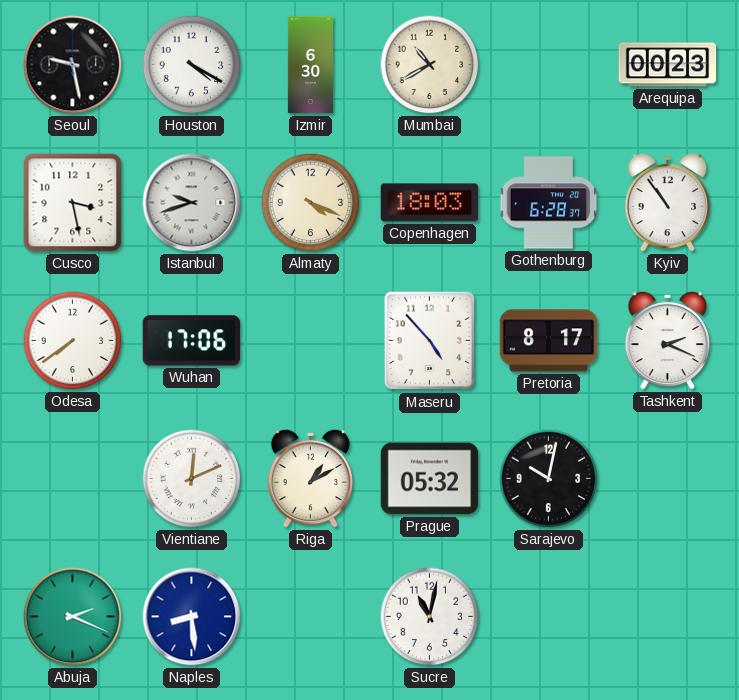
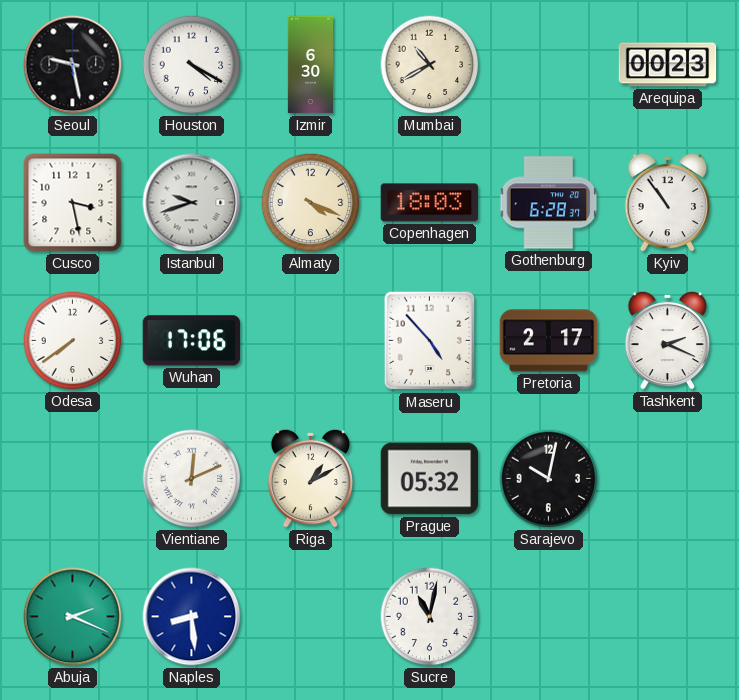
Pretoria: 8:17 -> 2:17 (549, 341)
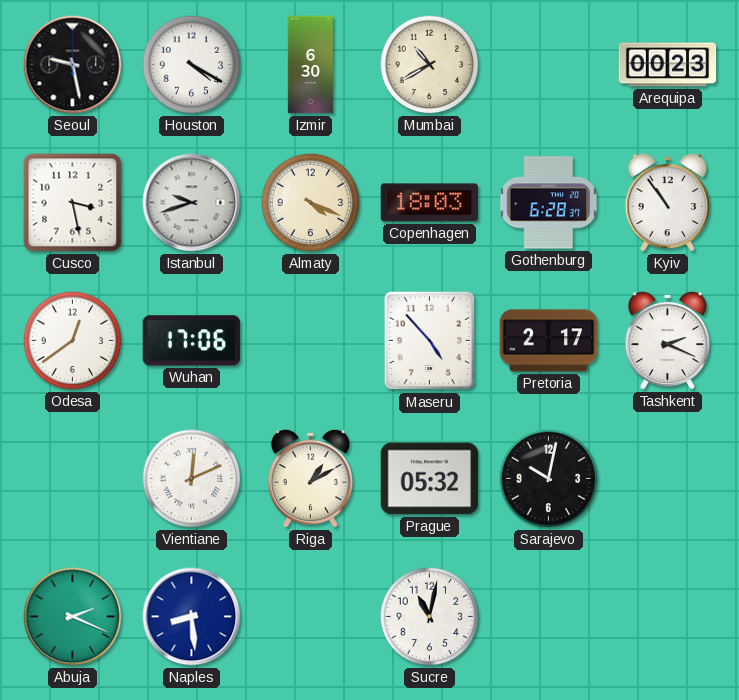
Odesa: 7:39 -> 12:39 (73, 341)
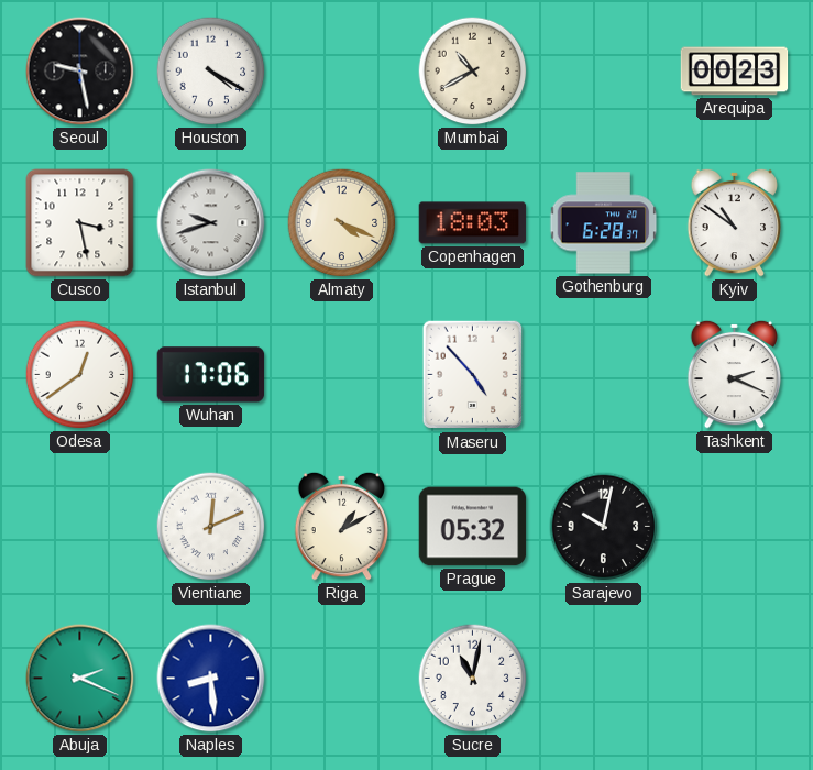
Izmir: 6:30 -> none (310, 65)
Kyiv: 10:54 -> 10:51 (735, 222)
Pretoria: 2:17 -> none (549, 341)
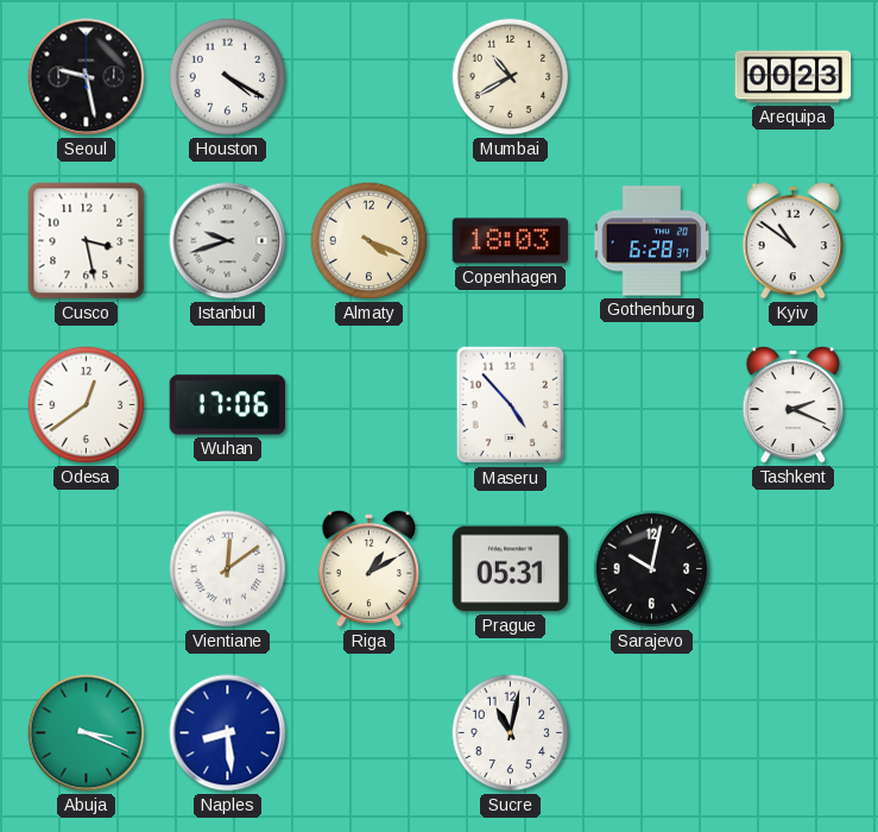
Vientiane: 12:11 -> 12:09 (228, 569)
Prague: 05:32 -> 05:31 (511, 569)
Abuja: 2:19 -> 3:19 (87, 733)
